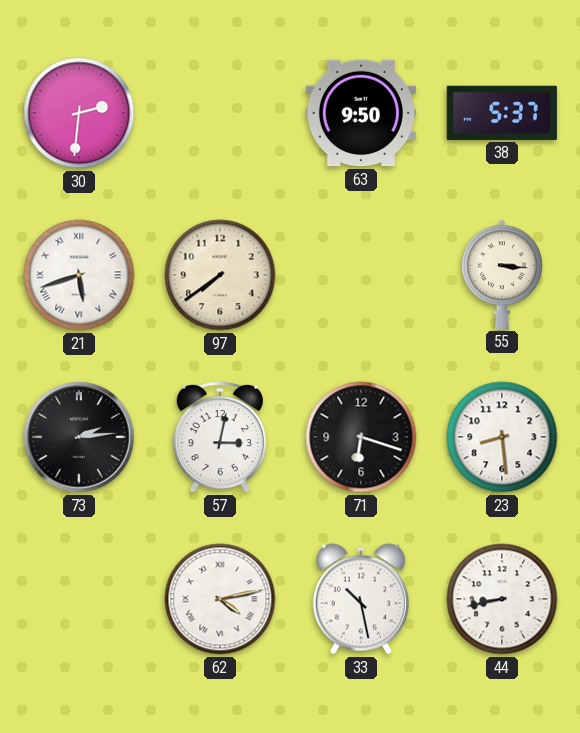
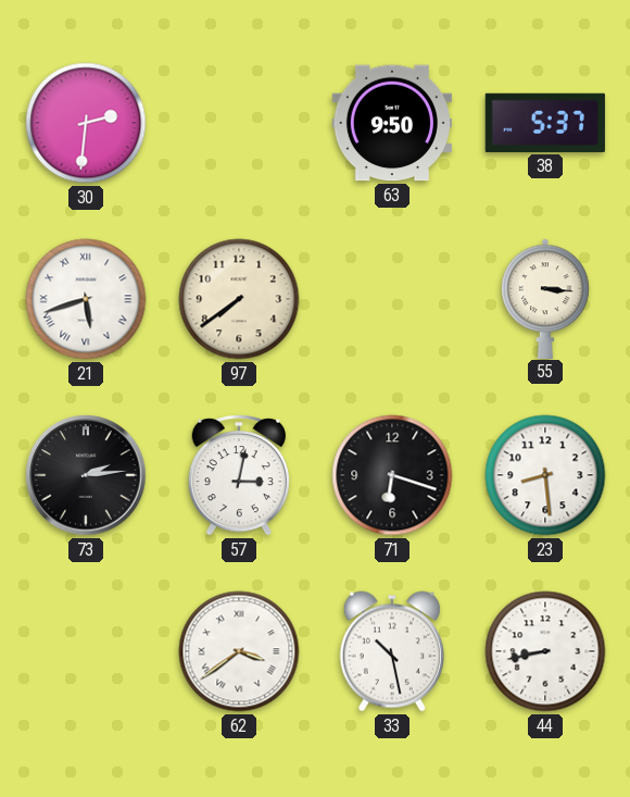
62: 4:13 -> 3:39 (239, 651)
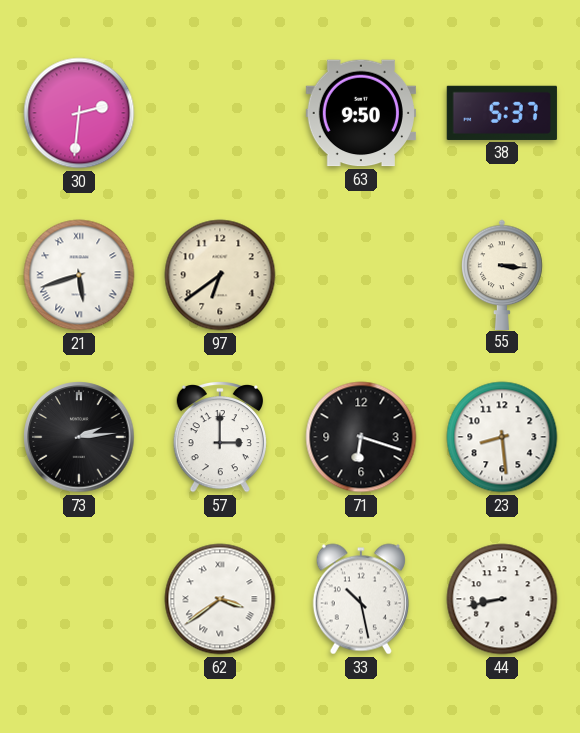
97: 7:39 -> 6:39 (220, 275)
57: 3:02 -> 3:00 (220, 438)
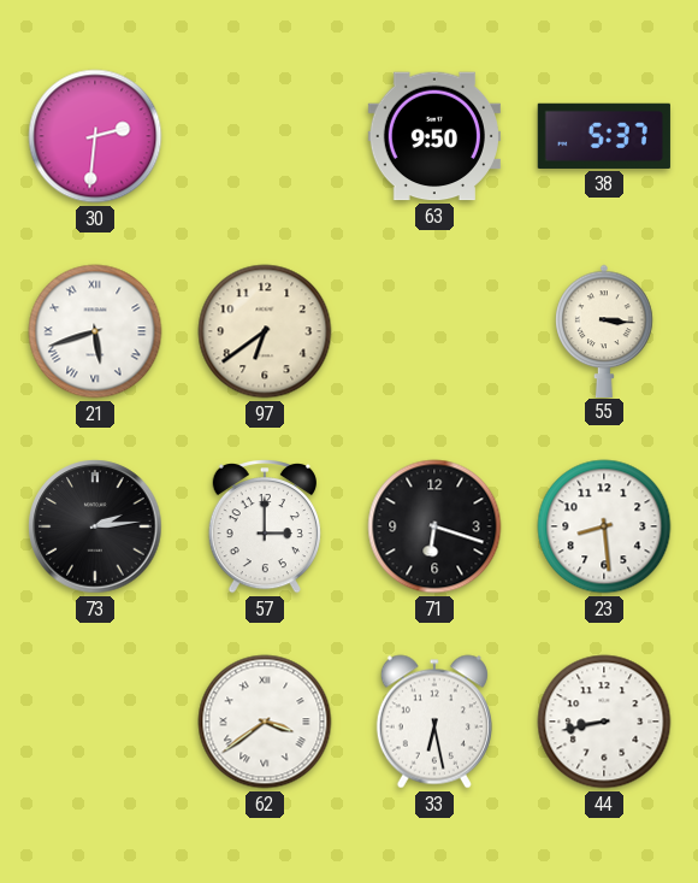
33: 10:28 -> 6:28 (434, 722)
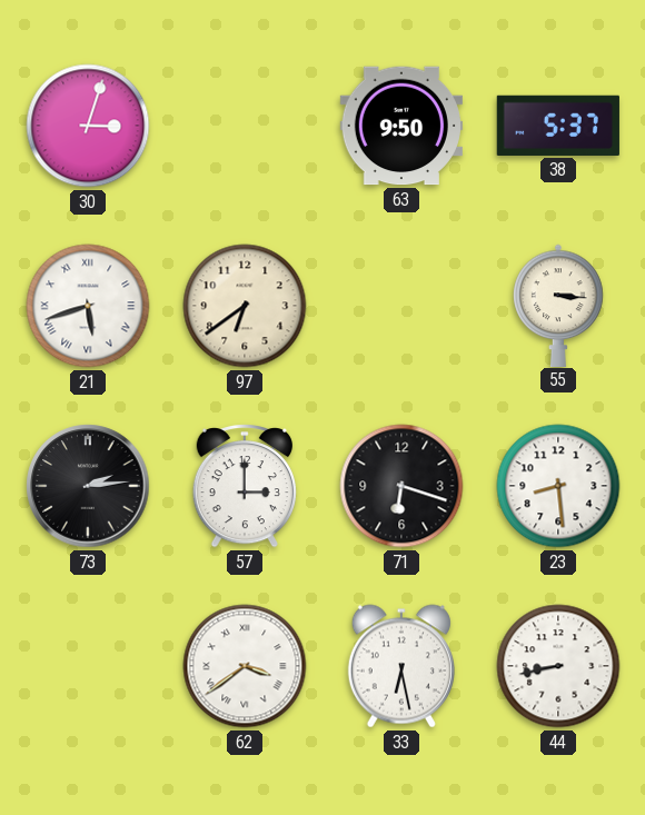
30: 2:31 -> 3:03 (88, 126)
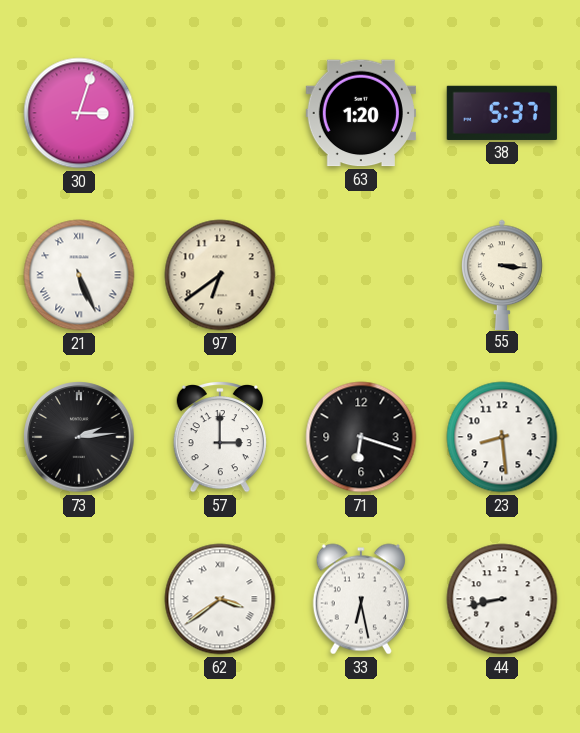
63: 9:50 -> 1:20 (361, 113)
21: 5:42 -> 5:26 (79, 275)
